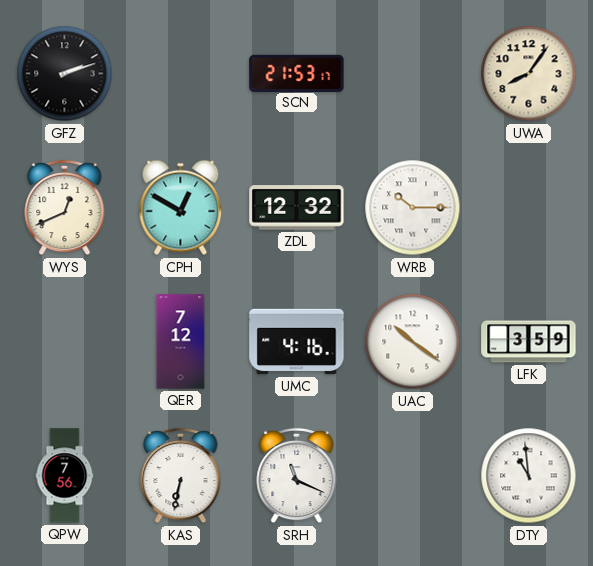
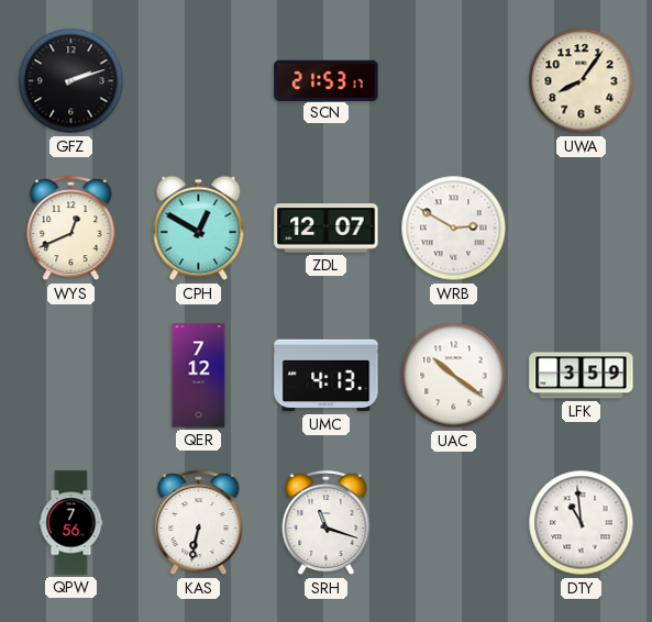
ZDL: 12:32 -> 12:07 (327, 229)
WRB: 10:15 -> 2:50 (454, 229)
UMC: 4:16 -> 4:13 (327, 376)
SRH: 11:19 -> 11:18 (327, 523)
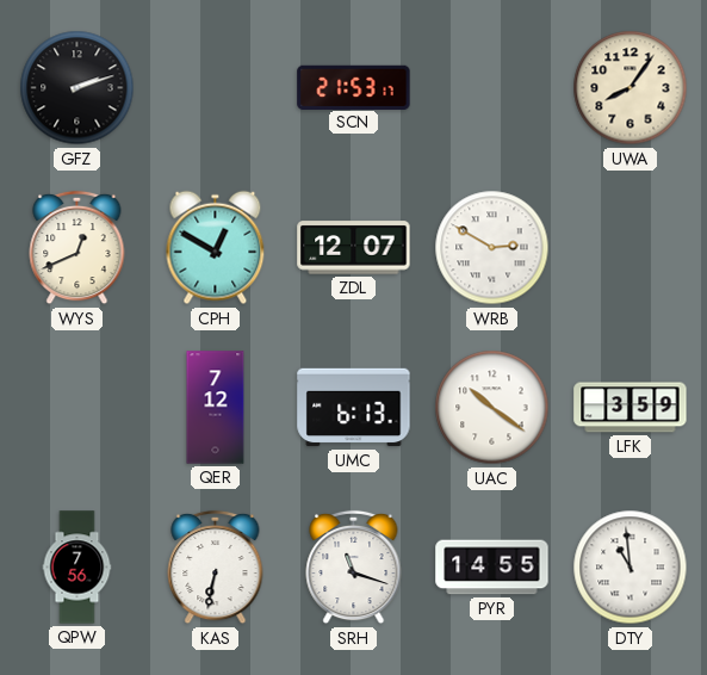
UMC: 4:13 -> 6:13 (354, 408)
PYR: none -> 14:55 (492, 568)
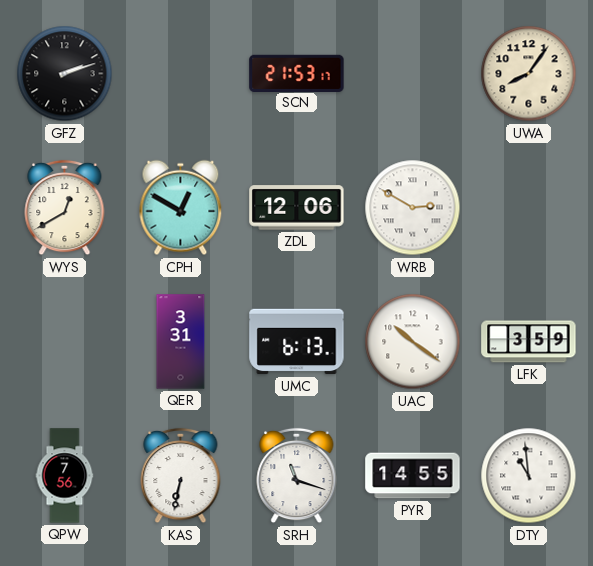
WYS: 12:41 -> 12:40 (65, 208)
ZDL: 12:07 -> 12:06 (297, 208)
QER: 7:12 -> 3:31 (181, 342)
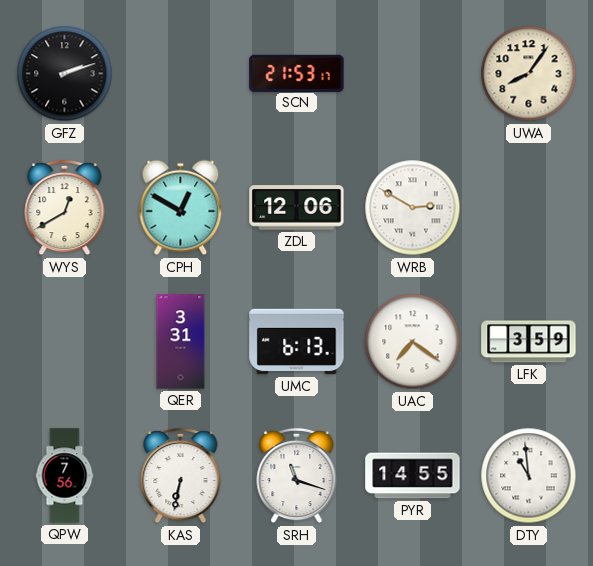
UAC: 10:21 -> 7:21 (413, 342)
